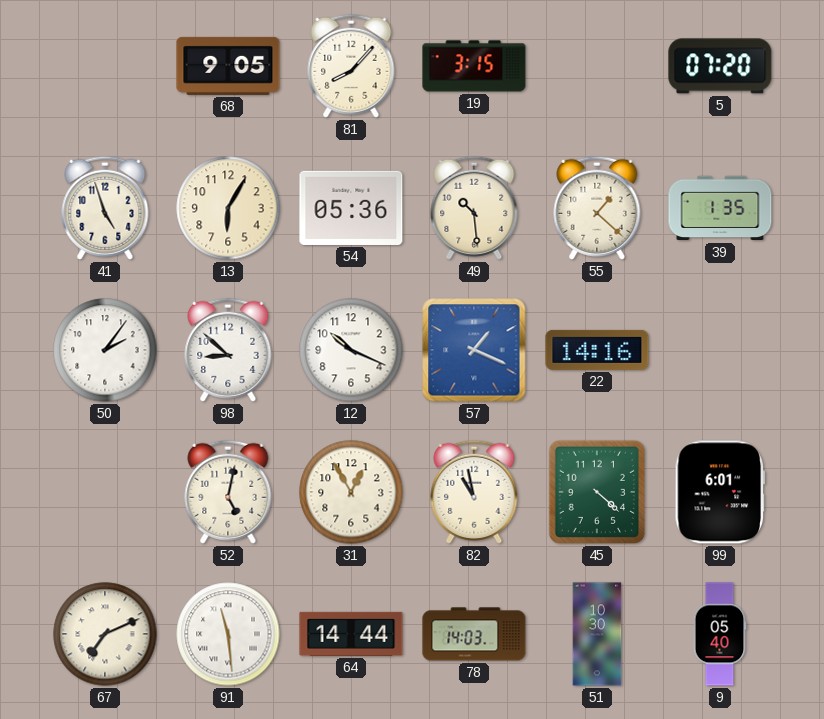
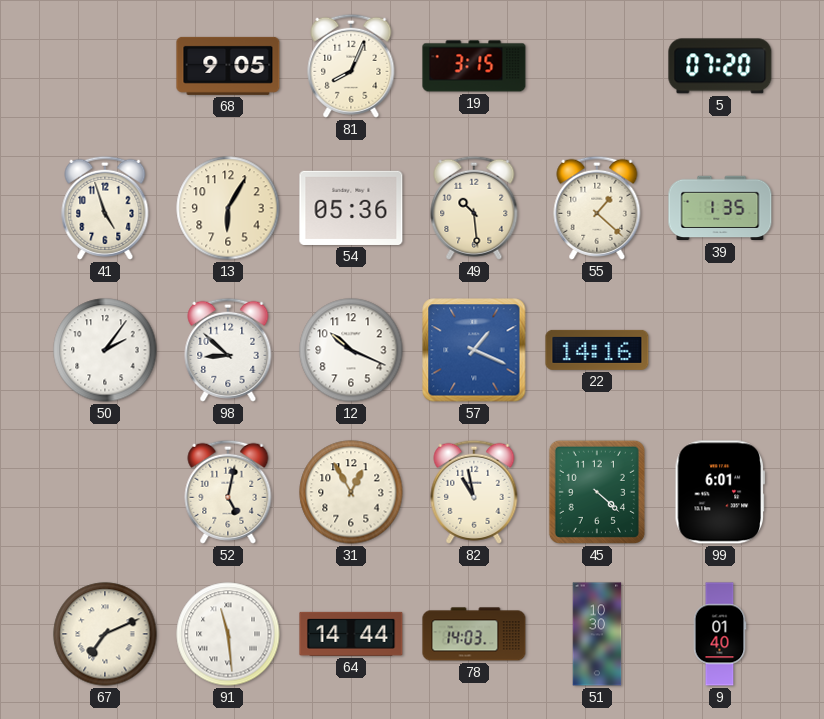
81: 8:07 -> 8:04 (351, 66)
9: 05:40 -> 01:40 (720, 634)
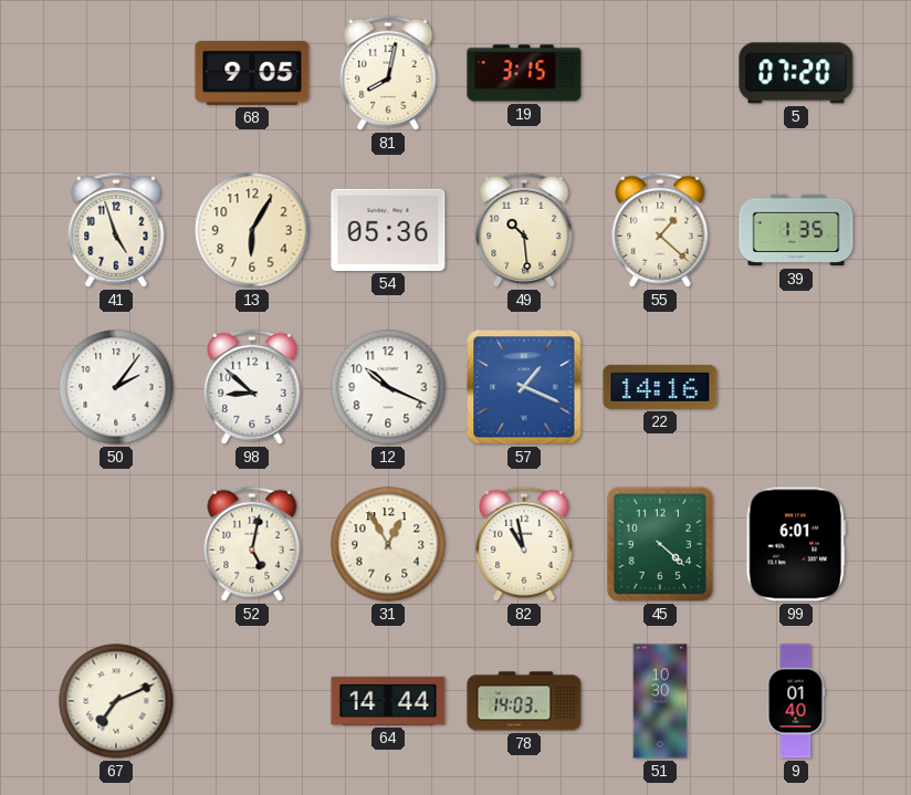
81: 8:04 -> 8:02 (388, 73)
91: 11:29 -> none (228, 634)
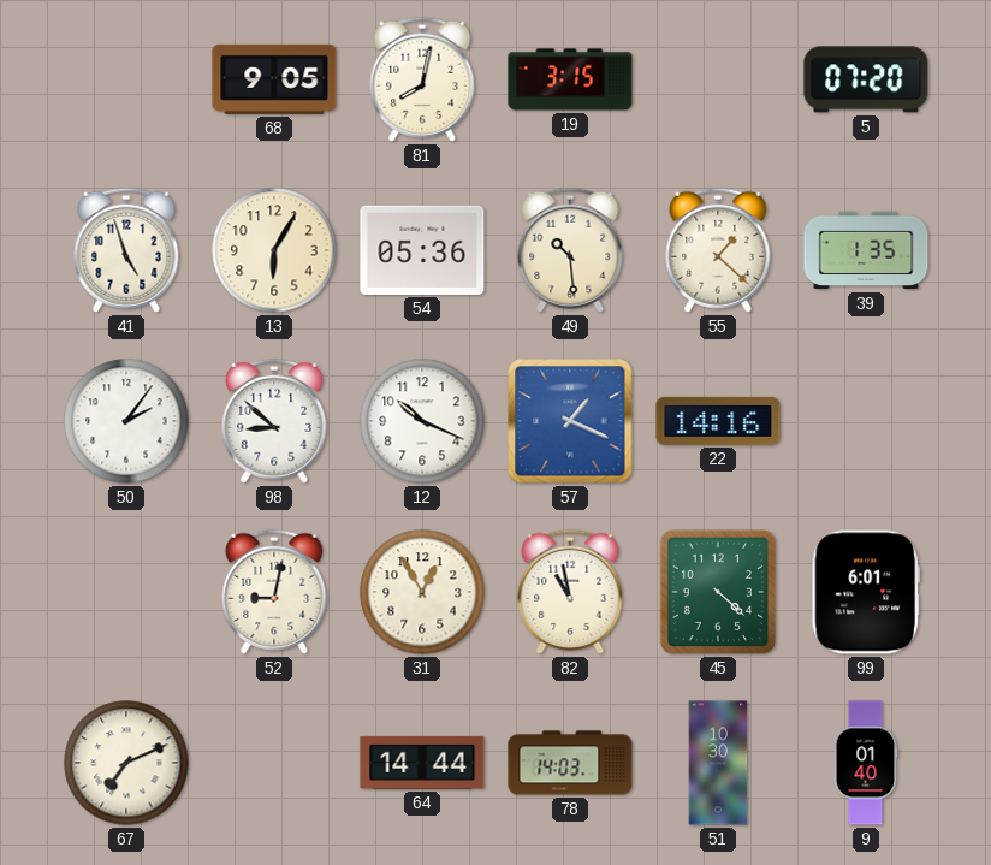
52: 5:02 -> 9:02 (274, 592)
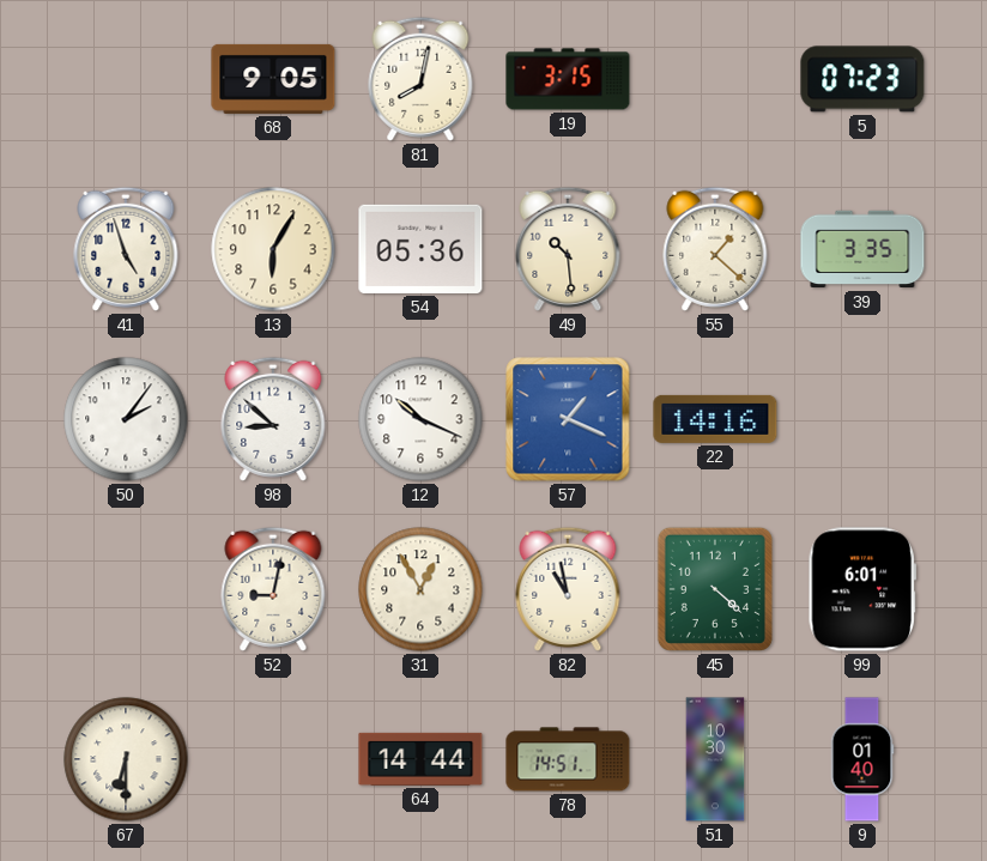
5: 07:20 -> 07:23 (862, 79)
39: 1:35 -> 3:35 (862, 249)
67: 7:11 -> 6:30 (126, 759)
78: 14:03 -> 14:51 (568, 759)
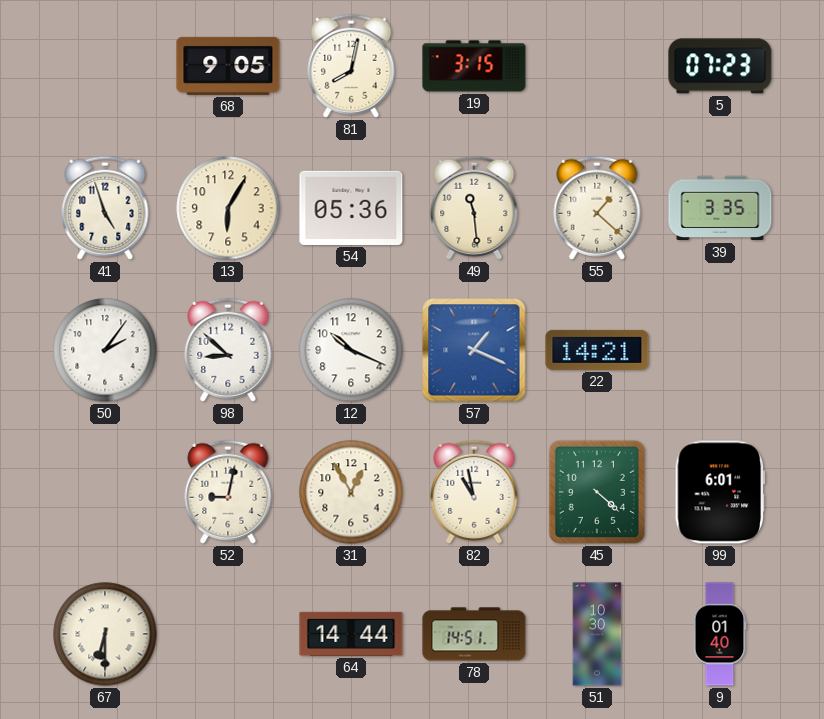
49: 10:29 -> 11:29 (474, 208)
22: 14:16 -> 14:21 (597, 350)
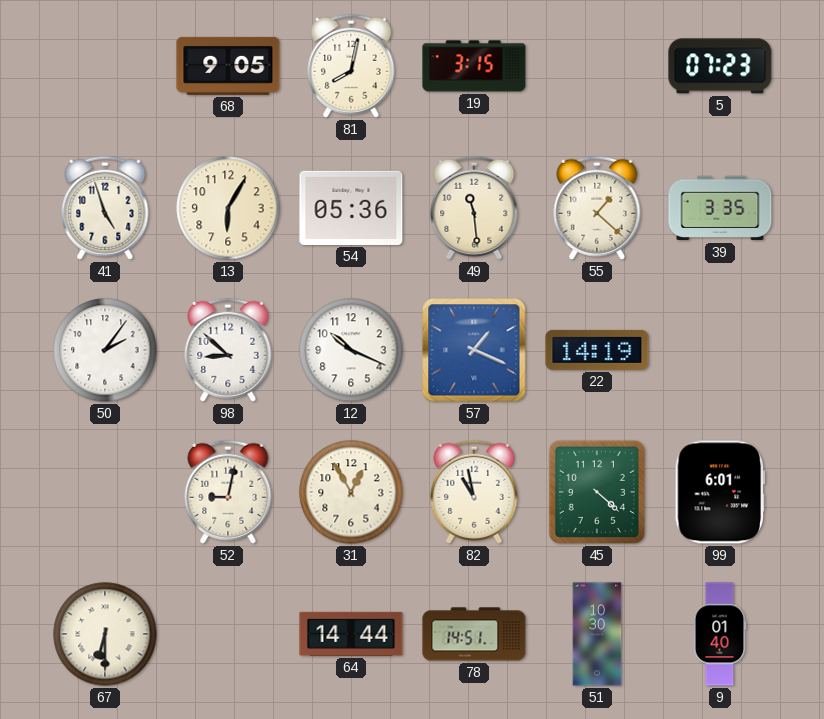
22: 14:21 -> 14:19 (597, 350)
